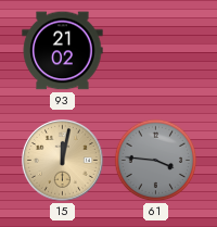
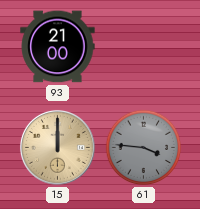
93: 21:02 -> 21:00 (58, 47)
15: 12:02 -> 12:00 (57, 147)
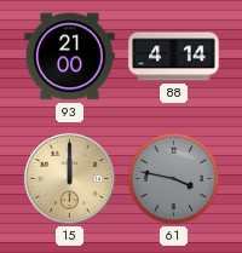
88: none -> 4:14 (174, 57)
61: 3:46 -> 3:47 (174, 179)
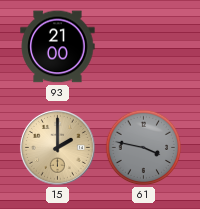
88: 4:14 -> none (174, 57)
15: 12:00 -> 2:00 (57, 147)
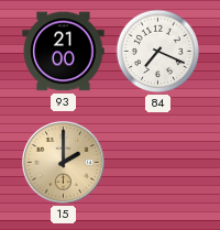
84: none -> 7:19 (158, 52)
61: 3:47 -> none (144, 148)
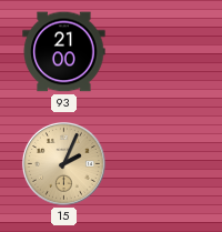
84: 7:19 -> none (158, 52)
15: 2:00 -> 2:04 (63, 163)
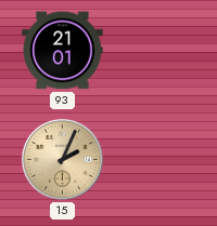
93: 21:00 -> 21:01 (63, 51)
